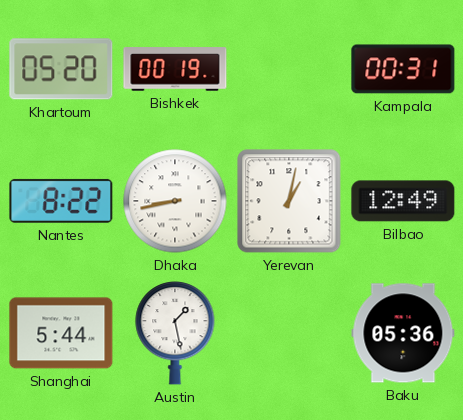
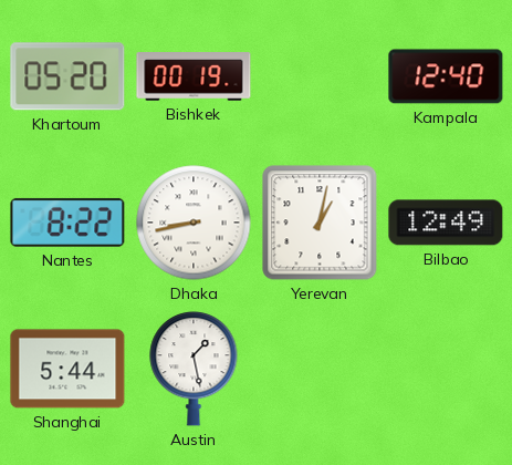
Kampala: 00:31 -> 12:40 (446, 76)
Baku: 05:36 -> none (403, 333)
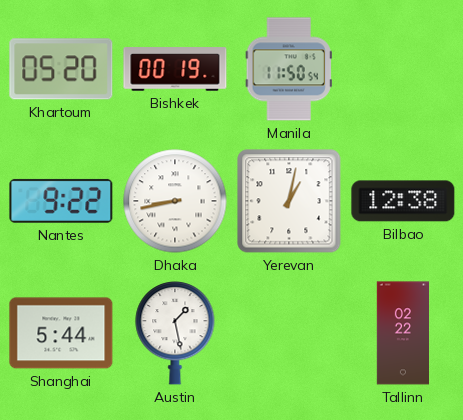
Manila: none -> 11:50 (289, 69)
Kampala: 12:40 -> none (446, 76)
Nantes: 8:22 -> 9:22 (61, 201)
Bilbao: 12:49 -> 12:38 (403, 201)
Tallinn: none -> 02:22 (402, 333)
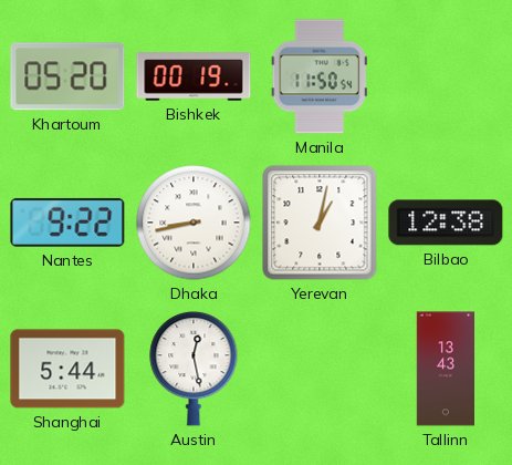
Austin: 1:28 -> 12:28 (194, 370)
Tallinn: 02:22 -> 13:43 (445, 369)
